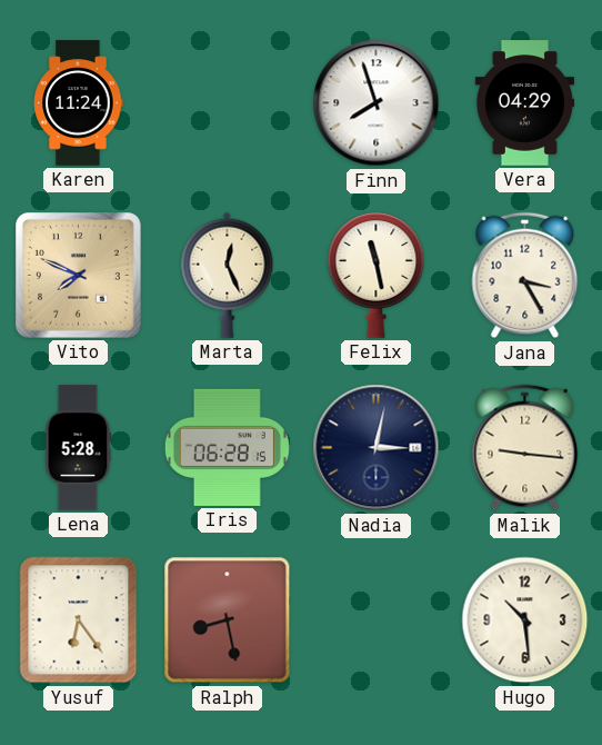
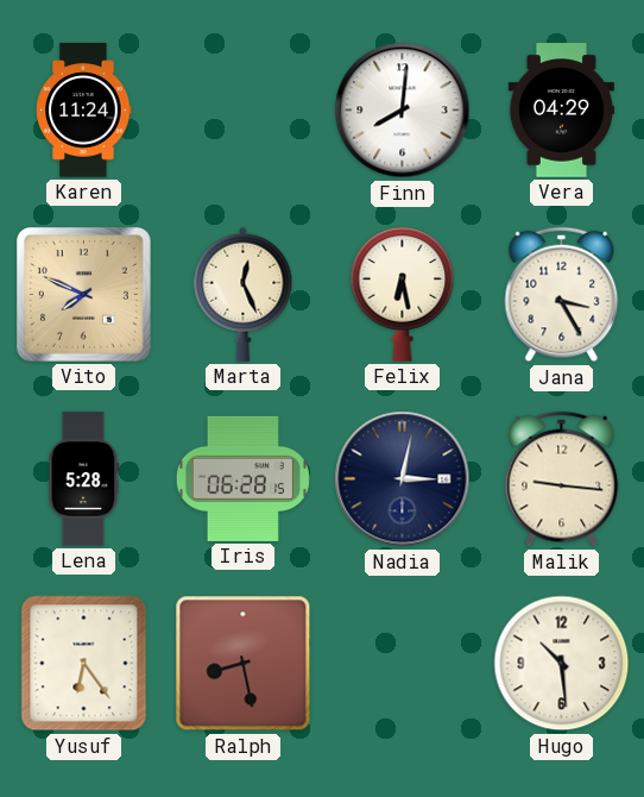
Finn: 7:57 -> 8:01 (403, 111)
Felix: 11:28 -> 6:28 (403, 295)
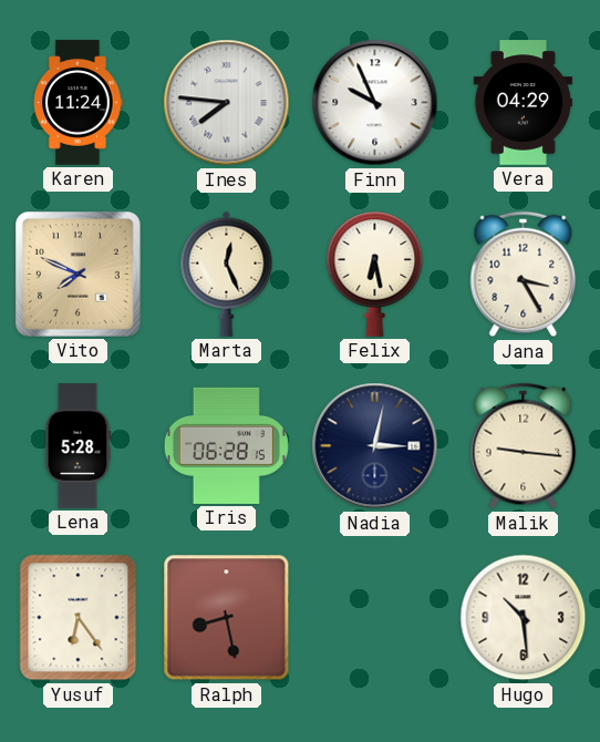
Ines: none -> 7:46 (227, 103)
Finn: 8:01 -> 9:56 (375, 103)
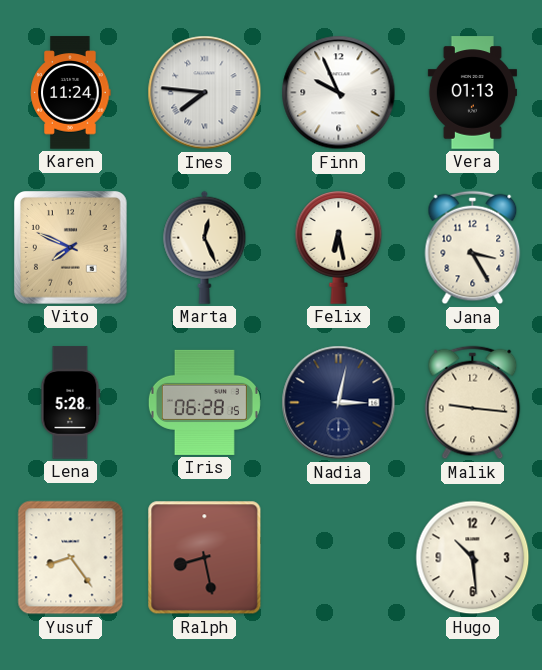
Vera: 04:29 -> 01:13 (472, 93)
Yusuf: 6:24 -> 8:24 (71, 558)
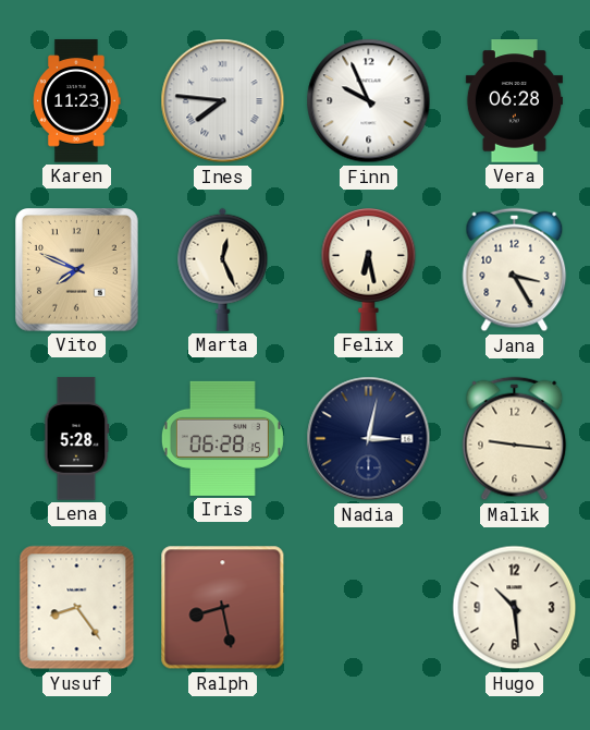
Karen: 11:24 -> 11:23 (77, 101)
Vera: 01:13 -> 06:28 (514, 101)
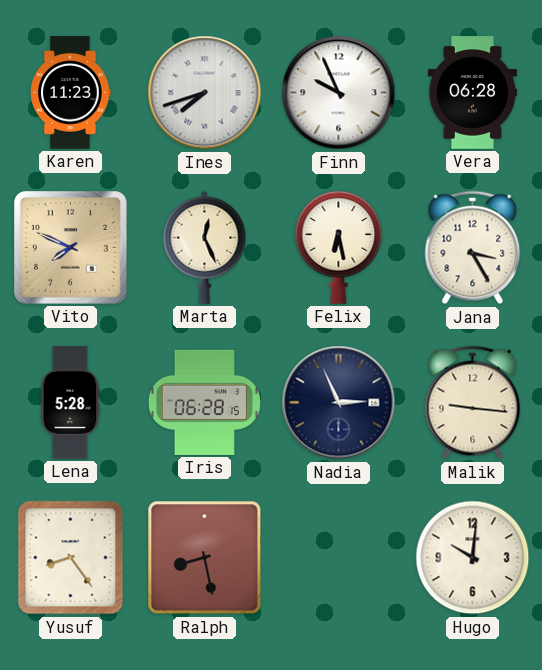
Ines: 7:46 -> 7:42 (205, 93)
Nadia: 3:02 -> 2:56 (339, 403)
Hugo: 10:29 -> 10:01 (473, 558)
